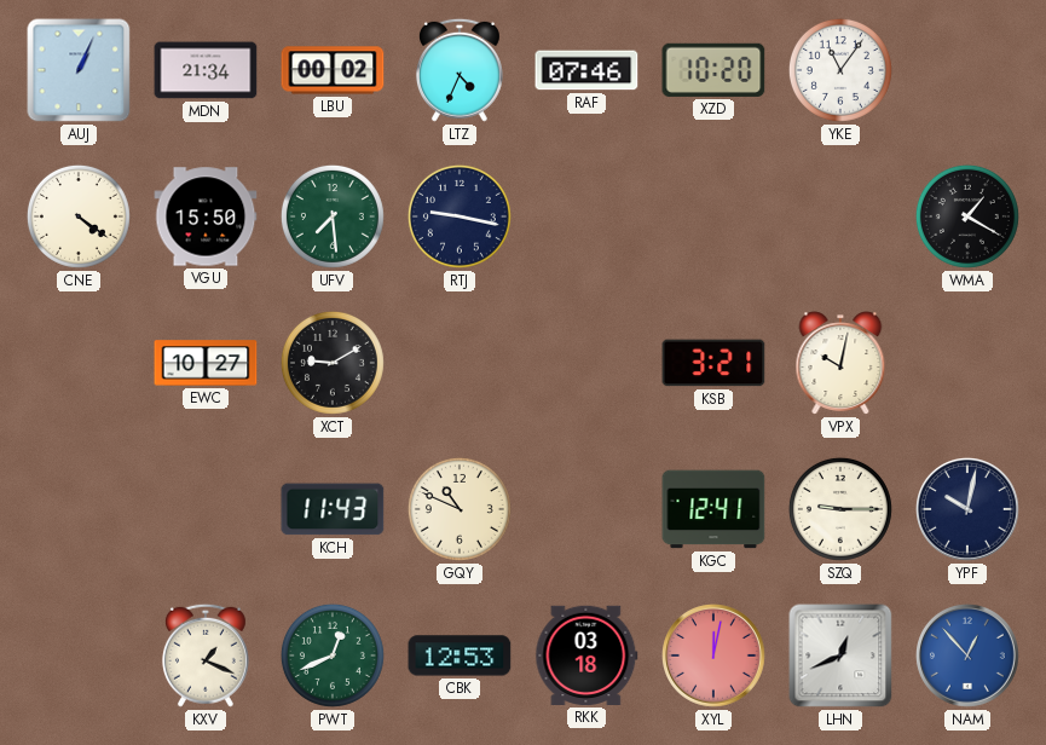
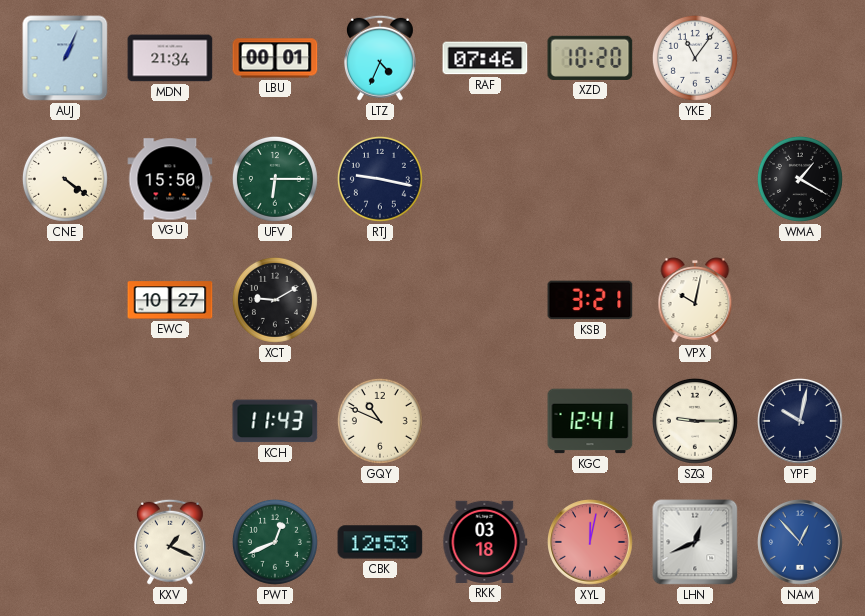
LBU: 00:02 -> 00:01 (275, 58)
UFV: 7:29 -> 6:15 (275, 179)
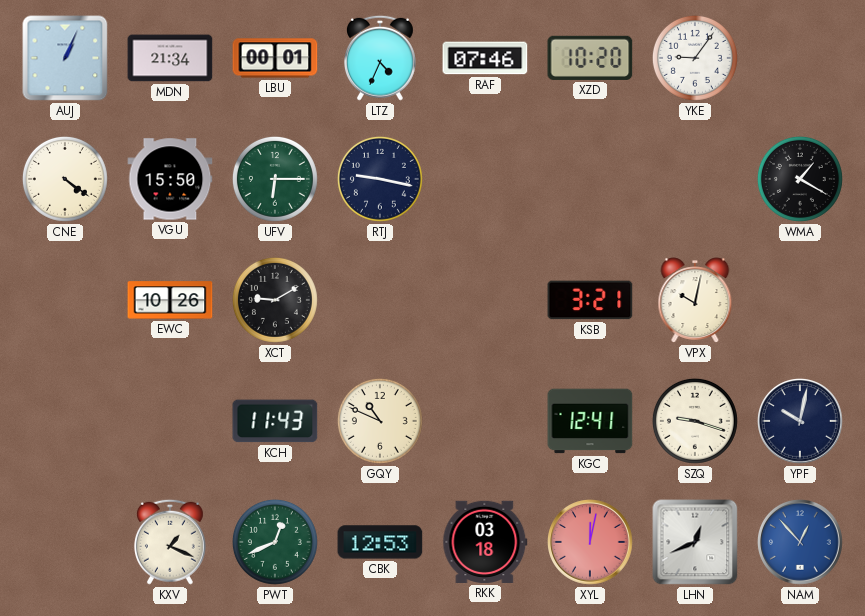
YKE: 11:06 -> 9:06 (695, 58)
EWC: 10:27 -> 10:26 (170, 300)
SZQ: 9:15 -> 9:18 (695, 421)
